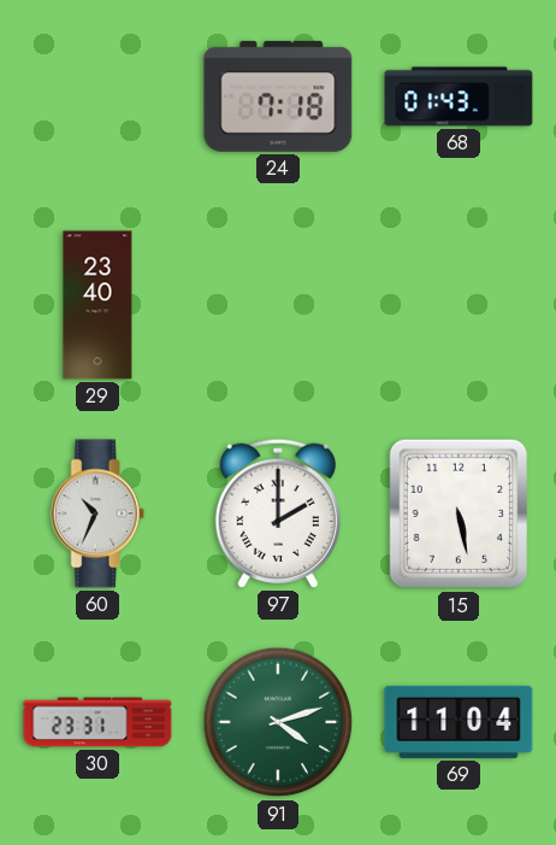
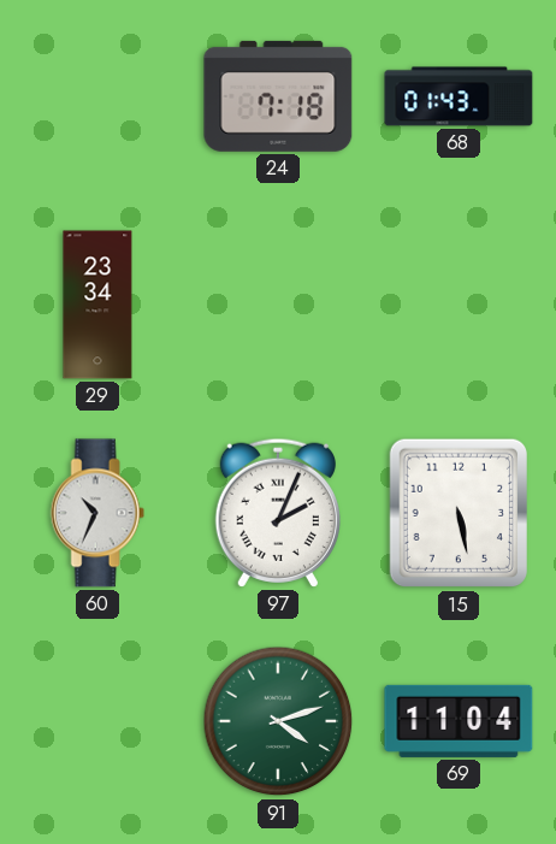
29: 23:40 -> 23:34 (97, 305)
97: 2:00 -> 2:04 (278, 513)
30: 23:31 -> none (97, 722)
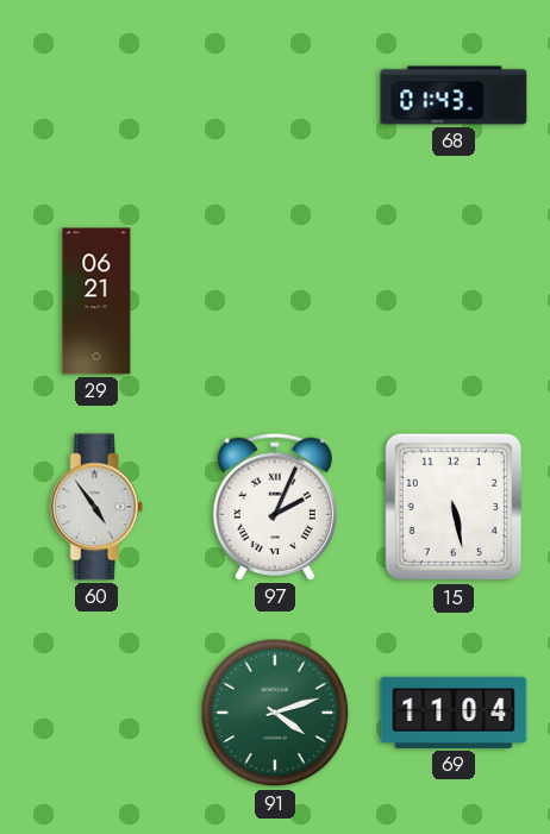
24: 7:18 -> none (278, 96)
29: 23:34 -> 06:21 (96, 301)
60: 10:34 -> 4:54 (96, 507)
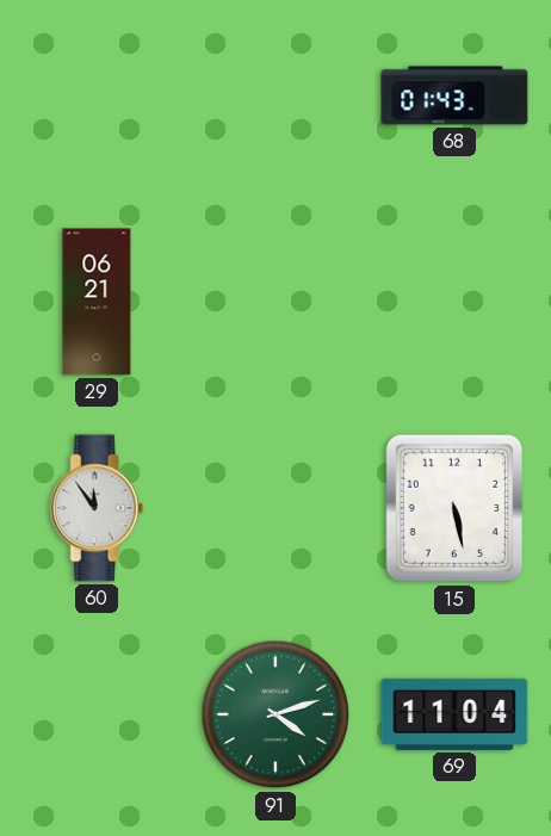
60: 4:54 -> 11:54 (97, 508)
97: 2:04 -> none (275, 507)
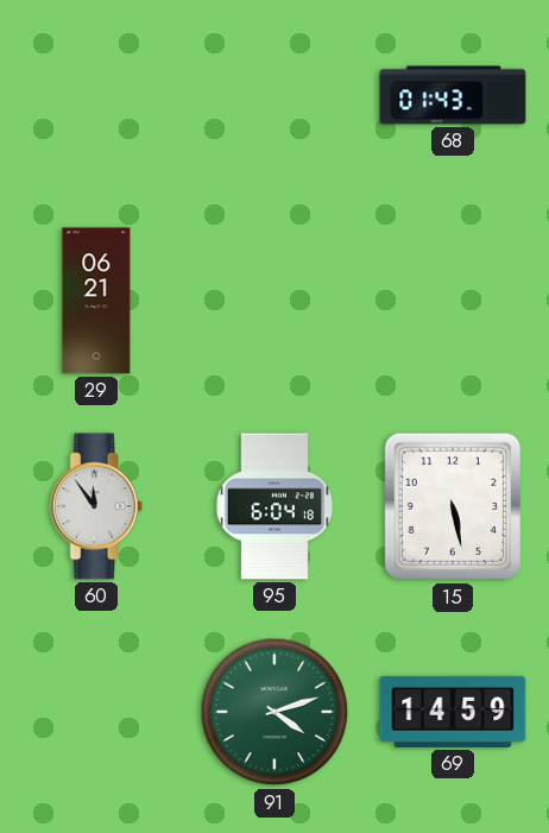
95: none -> 6:04 (273, 506)
69: 11:04 -> 14:59 (453, 712)
